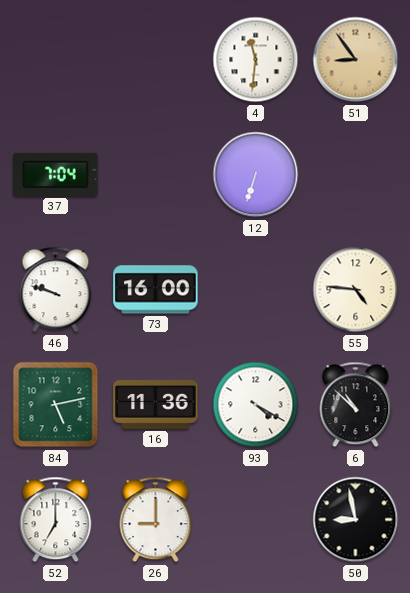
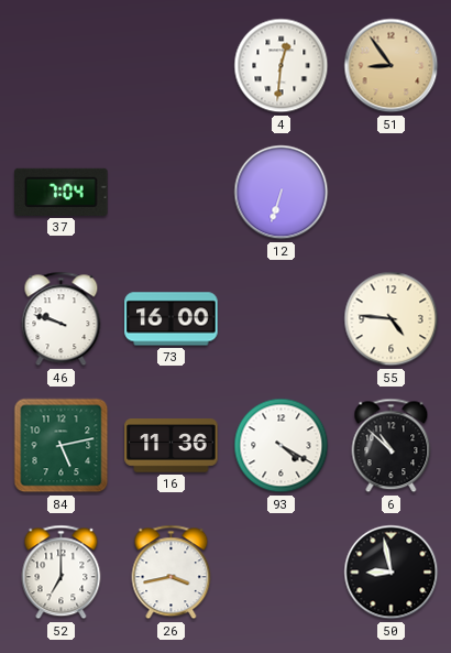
4: 11:31 -> 12:31 (282, 66)
26: 9:00 -> 3:43 (172, 573)
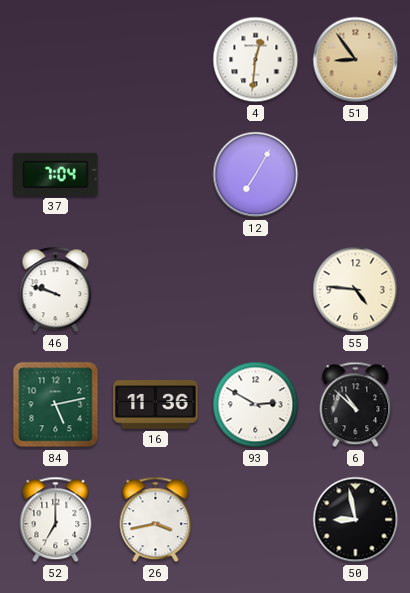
12: 6:33 -> 7:05 (256, 175)
73: 16:00 -> none (172, 319)
93: 4:20 -> 2:50 (256, 405)
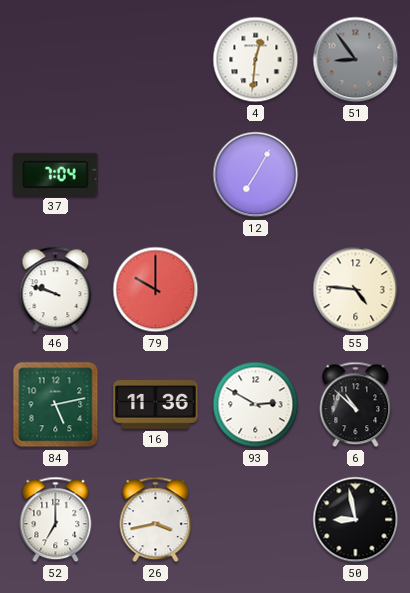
51 dial: champagne -> grey (356, 60)
79: none -> 10:00 (156, 290)
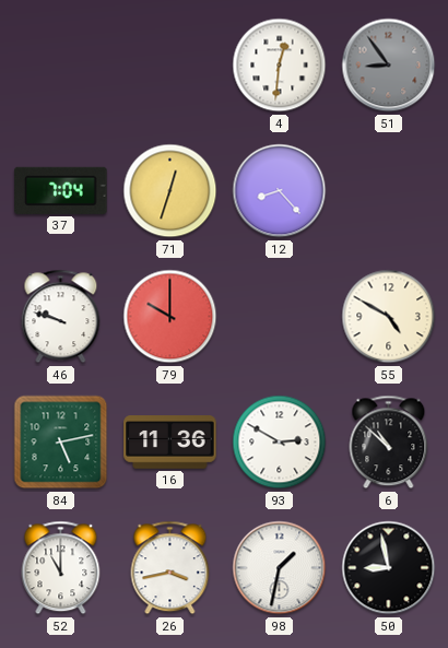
71: none -> 12:33 (170, 191)
12: 7:05 -> 8:23 (280, 191)
55: 4:46 -> 4:50 (389, 317)
52: 7:00 -> 11:00 (61, 568)
98: none -> 1:32 (280, 568)
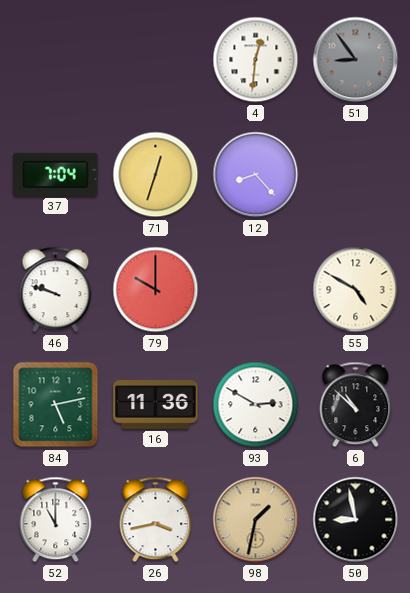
98 dial: white -> champagne (256, 520)
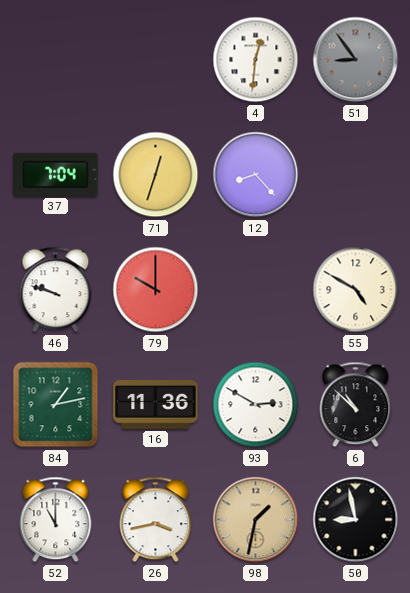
84: 5:13 -> 1:13 (56, 405)
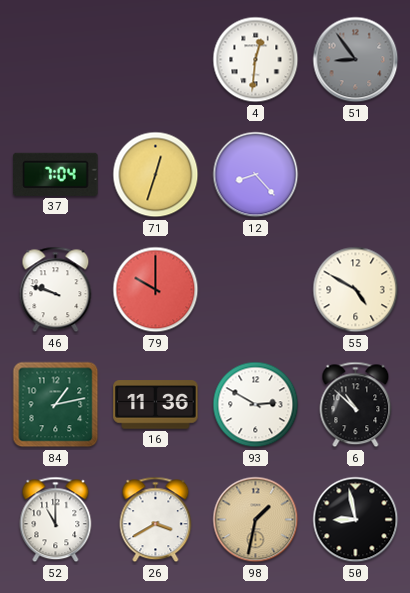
26: 3:43 -> 3:40 (156, 520)
